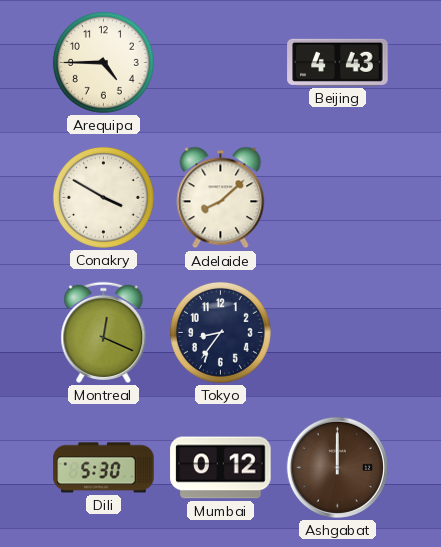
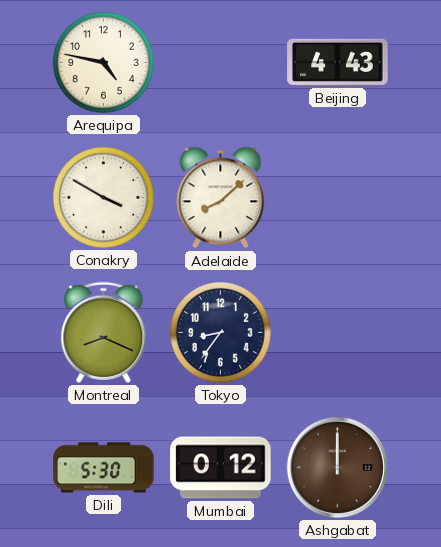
Arequipa: 4:45 -> 4:47 (103, 62)
Montreal: 12:19 -> 8:19 (104, 332)
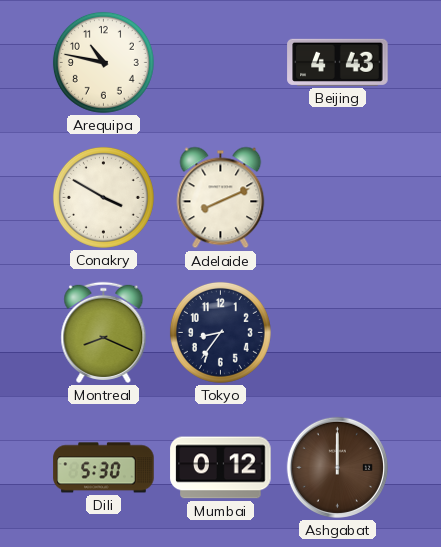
Arequipa: 4:47 -> 10:47 (103, 62)
Adelaide: 8:08 -> 8:11 (221, 198)
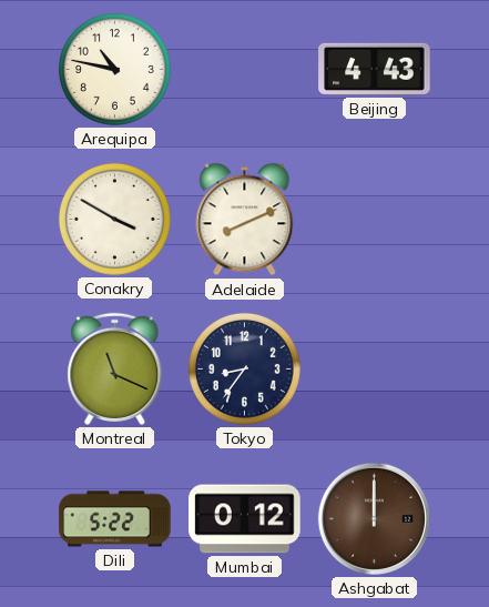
Montreal: 8:19 -> 11:19 (115, 368)
Dili: 5:30 -> 5:22 (115, 519)
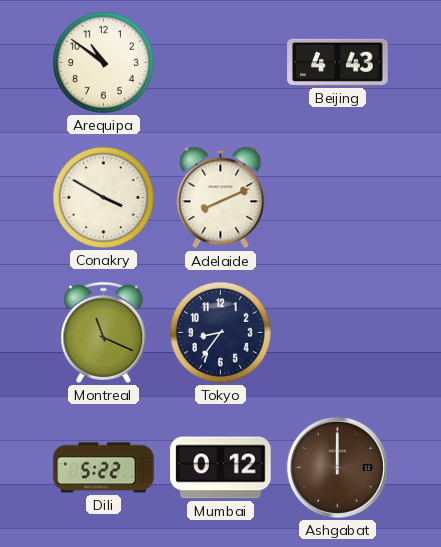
Arequipa: 10:47 -> 10:51 (103, 62)
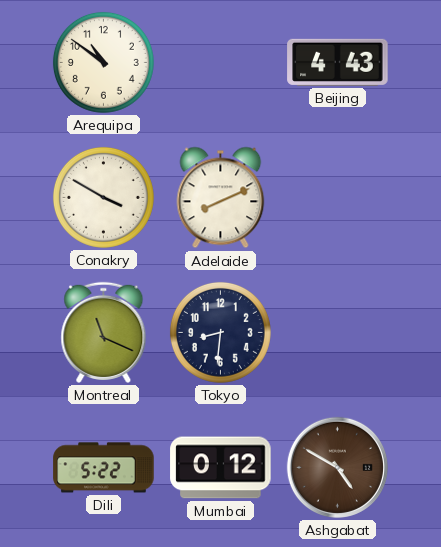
Tokyo: 8:36 -> 8:31 (220, 332)
Ashgabat: 12:00 -> 4:50 (337, 467)
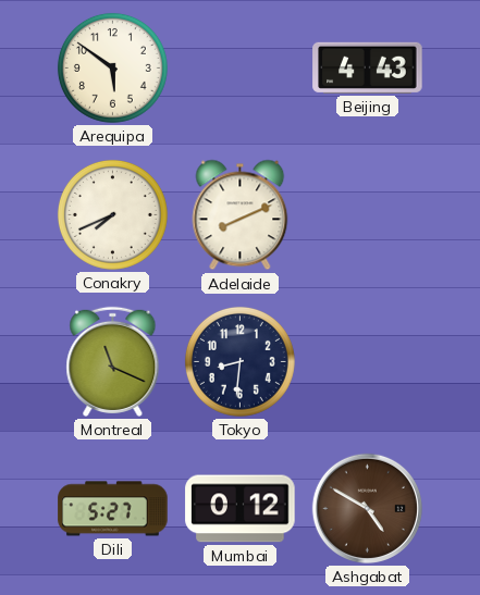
Arequipa: 10:51 -> 5:51 (112, 67)
Conakry: 3:50 -> 7:41 (112, 214)
Dili: 5:22 -> 5:27 (113, 509)
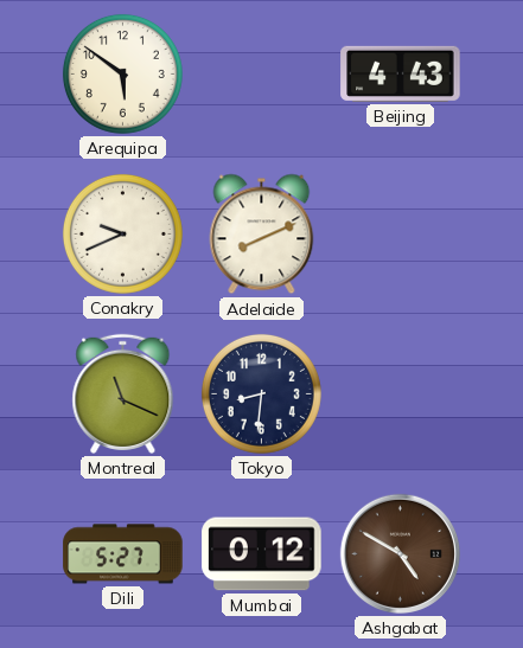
Conakry: 7:41 -> 9:41 (122, 233)
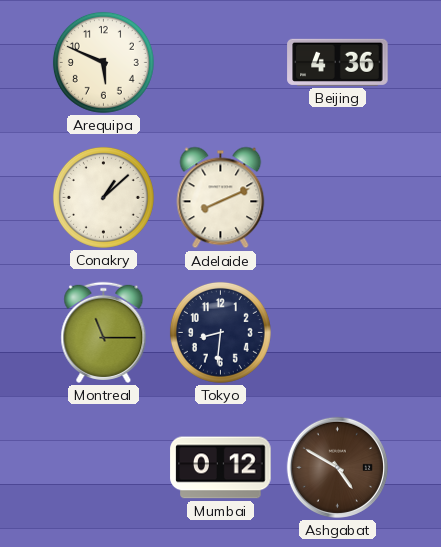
Arequipa: 5:51 -> 5:49 (103, 62)
Beijing: 4:43 -> 4:36 (338, 62)
Conakry: 9:41 -> 1:08 (103, 197)
Montreal: 11:19 -> 11:15 (104, 332)
Dili: 5:27 -> none (123, 554)
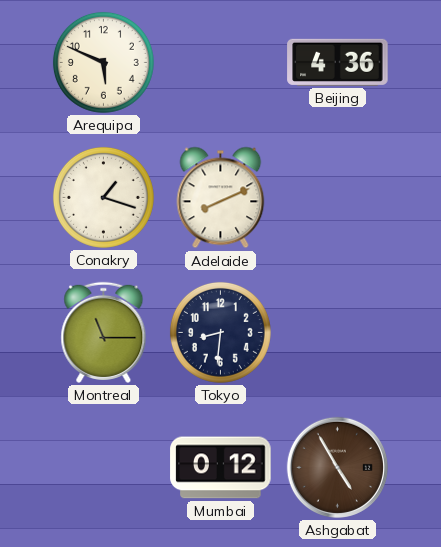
Conakry: 1:08 -> 1:18 (103, 197)
Ashgabat: 4:50 -> 4:55 (337, 467)
